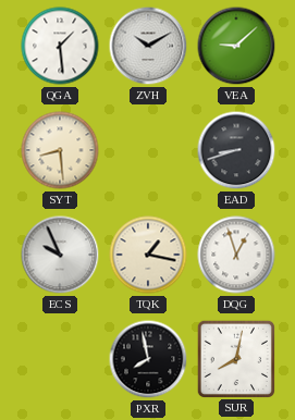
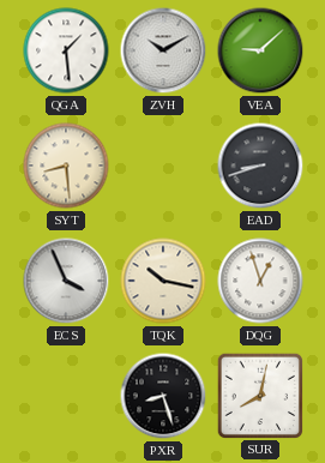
ECS: 9:56 -> 3:56 (66, 281)
TQK: 1:17 -> 10:17 (163, 281)
PXR: 7:58 -> 8:27 (163, 396)
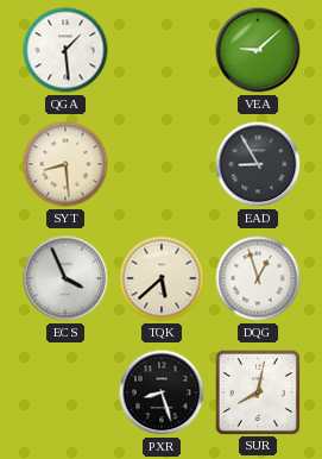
ZVH: 10:10 -> none (163, 50)
EAD: 8:42 -> 8:55 (258, 164)
TQK: 10:17 -> 5:38 (162, 278)
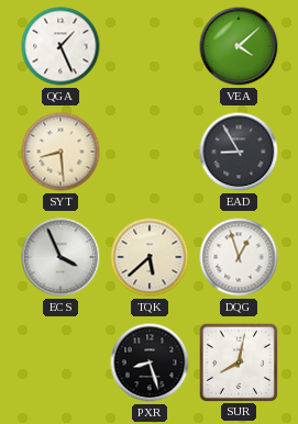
QGA: 1:29 -> 1:26 (60, 46)
VEA: 9:08 -> 4:08 (239, 46)
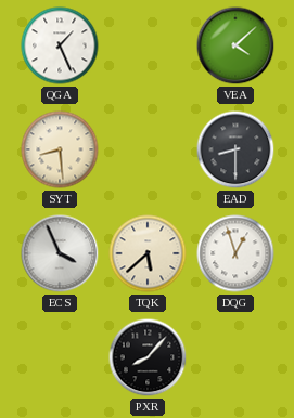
EAD: 8:55 -> 8:30 (235, 149)
PXR: 8:27 -> 8:07 (148, 357)
SUR: 8:02 -> none (238, 361)
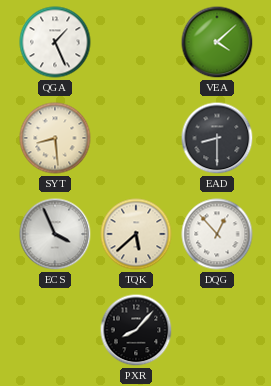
DQG: 12:57 -> 12:53 (217, 234)
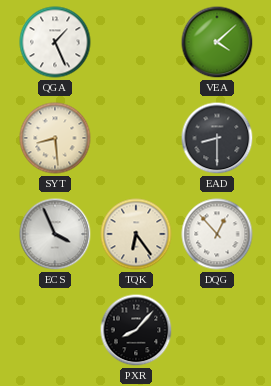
TQK: 5:38 -> 6:24 (136, 234)
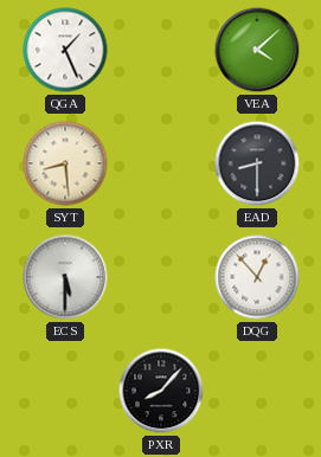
ECS: 3:56 -> 5:30 (65, 277)
TQK: 6:24 -> none (136, 234)
